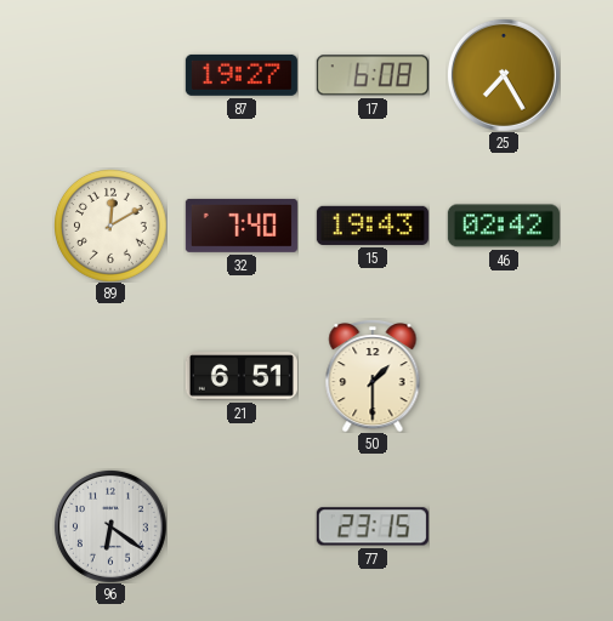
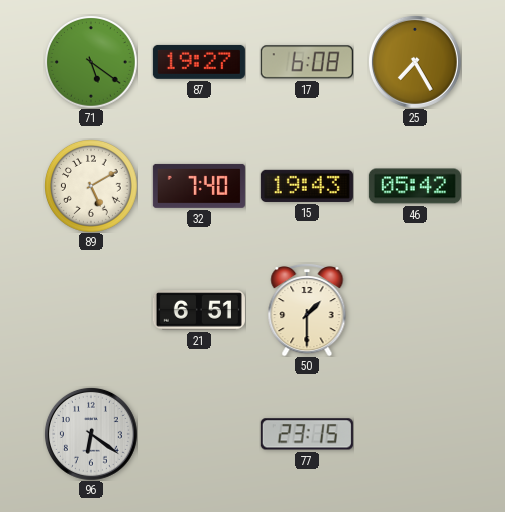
71: none -> 5:21 (91, 62)
89: 12:10 -> 5:10 (91, 186)
46: 02:42 -> 05:42 (415, 186)
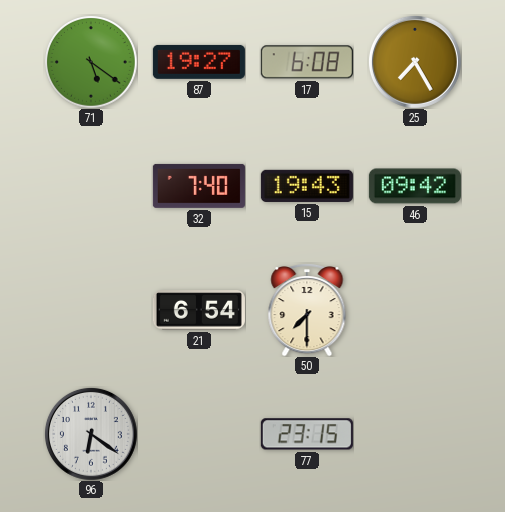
89: 5:10 -> none (91, 186)
46: 05:42 -> 09:42 (415, 186)
21: 6:51 -> 6:54 (199, 310)
50: 1:30 -> 7:30 (307, 310)
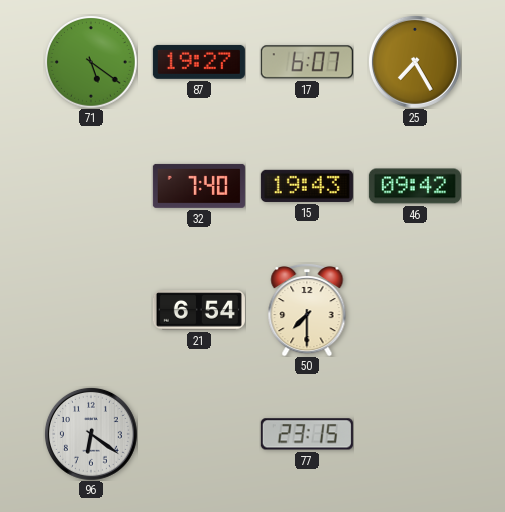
17: 6:08 -> 6:07 (307, 62)
